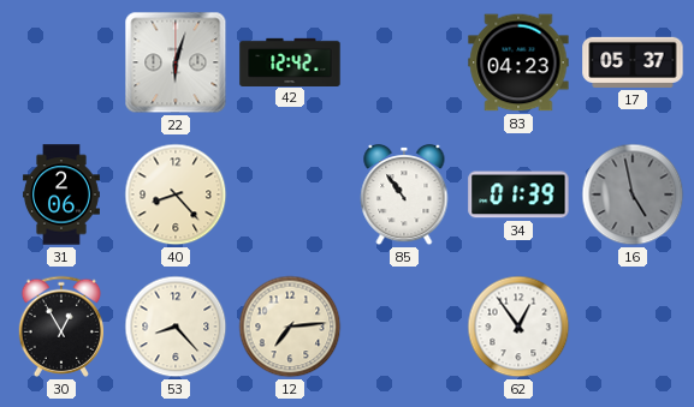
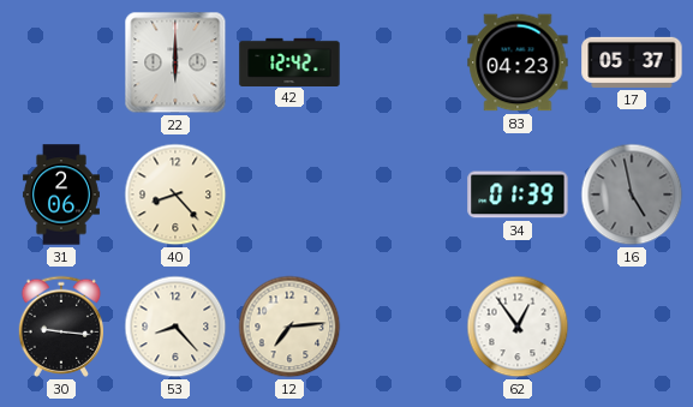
22: 6:03 -> 6:00 (175, 62)
85: 10:54 -> none (404, 194)
30: 12:55 -> 9:16 (60, 327)
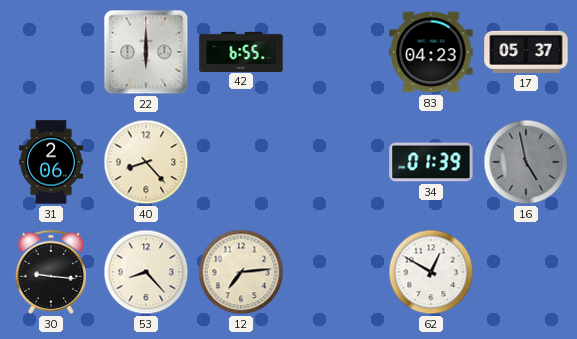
42: 12:42 -> 6:55 (241, 51)
62: 12:54 -> 12:50 (431, 272)
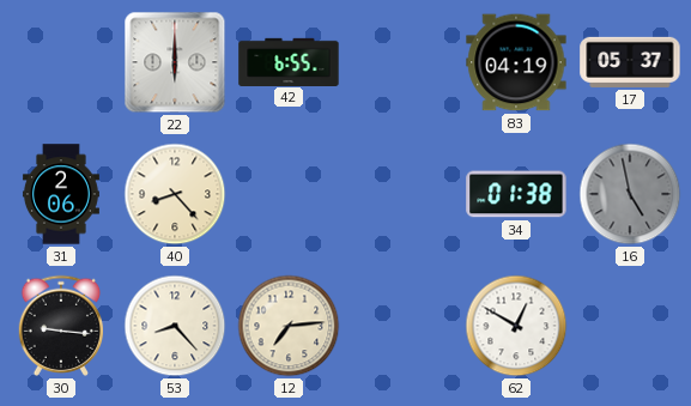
83: 04:23 -> 04:19 (516, 62)
34: 01:39 -> 01:38 (516, 194)
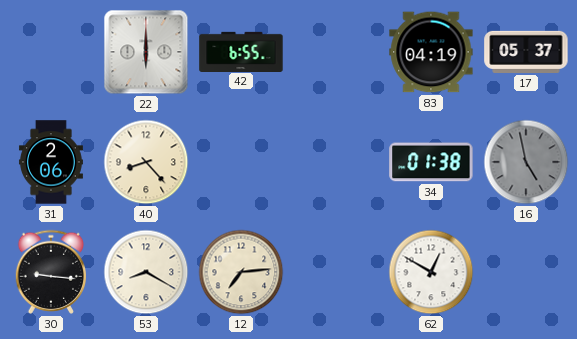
53: 8:23 -> 8:20 (146, 272)
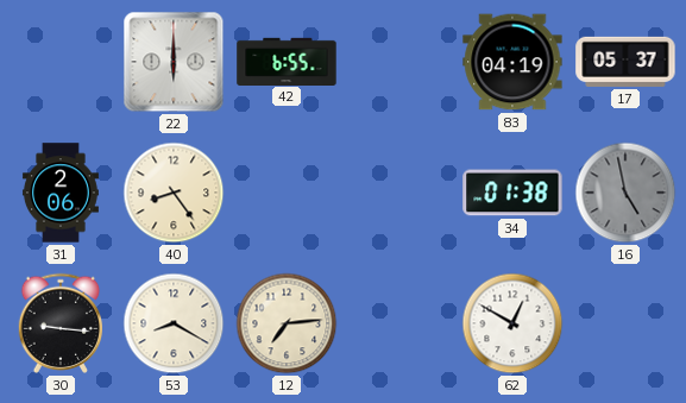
40: 8:23 -> 8:24 (174, 193)
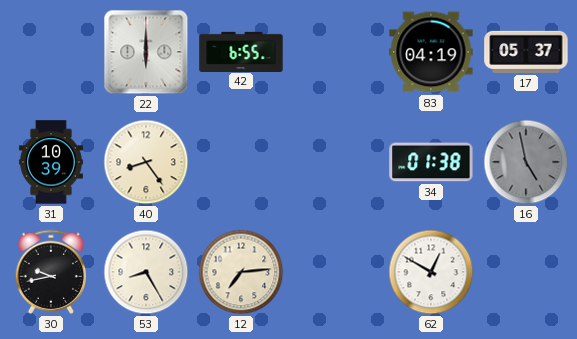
31: 2:06 -> 10:39 (51, 162)
30: 9:16 -> 9:43 (50, 272)
53: 8:20 -> 8:25 (146, 272)
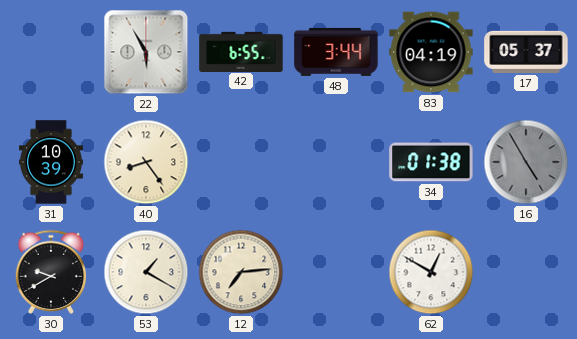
22: 6:00 -> 5:55 (146, 52)
48: none -> 3:44 (336, 52)
16: 4:58 -> 4:55 (526, 162)
30: 9:43 -> 9:40 (50, 272)
53: 8:25 -> 1:20 (146, 272)
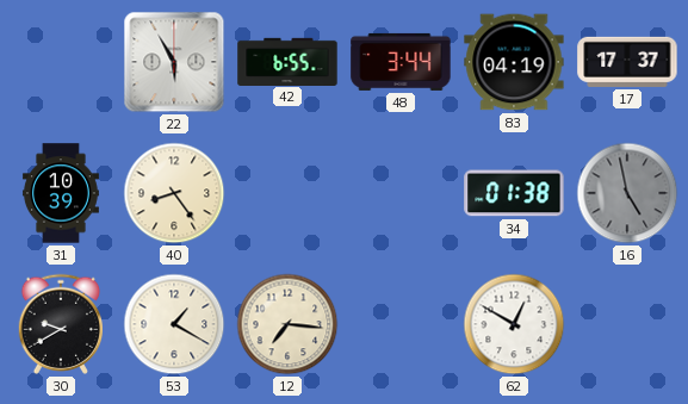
17: 05:37 -> 17:37 (627, 62)
16: 4:55 -> 4:58 (627, 193)
12: 7:14 -> 7:16 (287, 324)
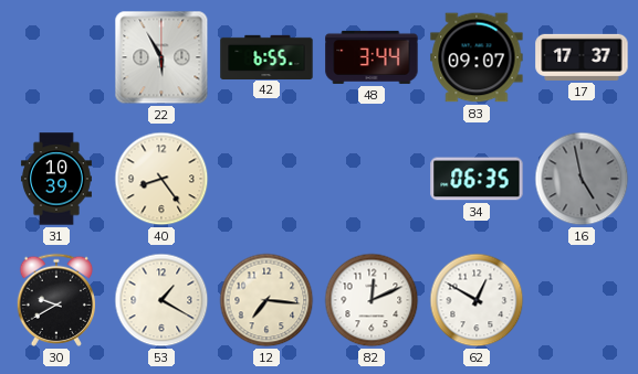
83: 04:19 -> 09:07 (477, 57)
34: 01:38 -> 06:35 (477, 179)
82: none -> 12:11 (372, 300)
